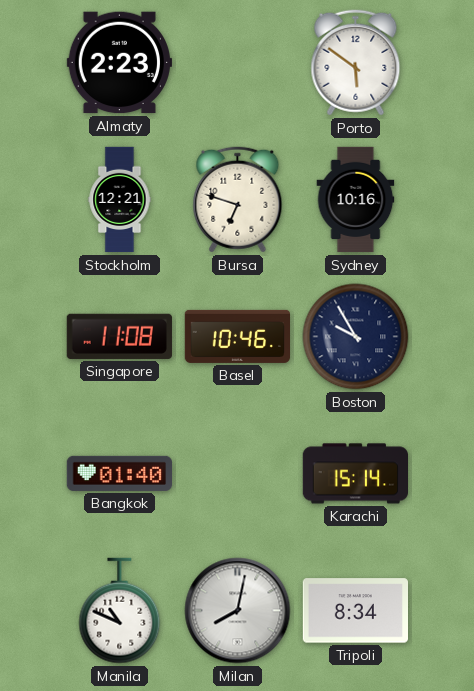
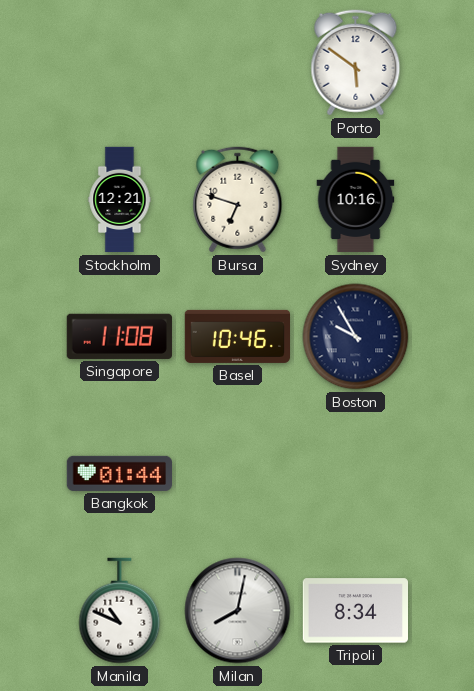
Almaty: 2:23 -> none (119, 63)
Bangkok: 01:40 -> 01:44 (119, 473)
Karachi: 15:14 -> none (355, 474)
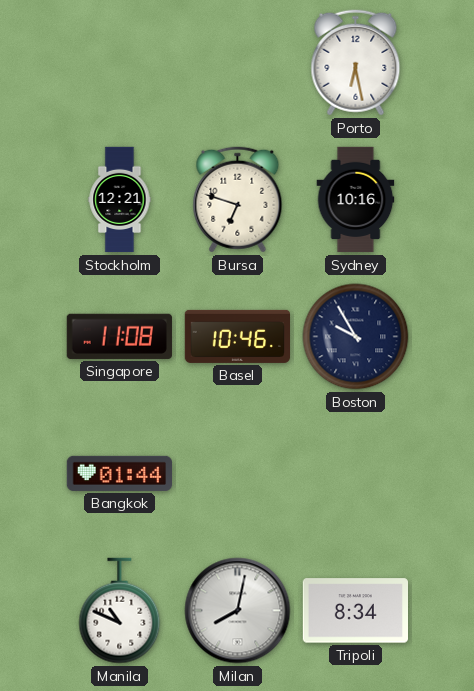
Porto: 5:51 -> 6:28 (356, 63)
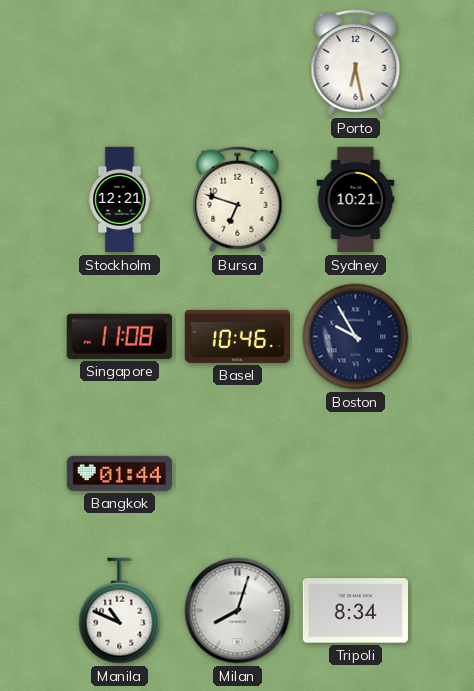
Sydney: 10:16 -> 10:21 (356, 200)
Milan: 8:02 -> 8:03 (238, 611)
